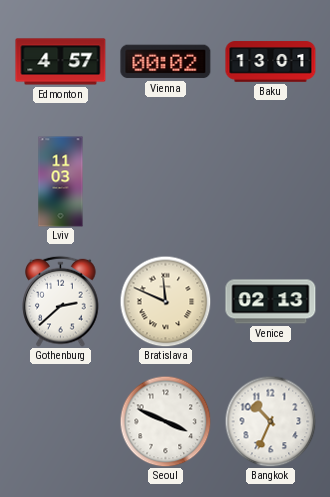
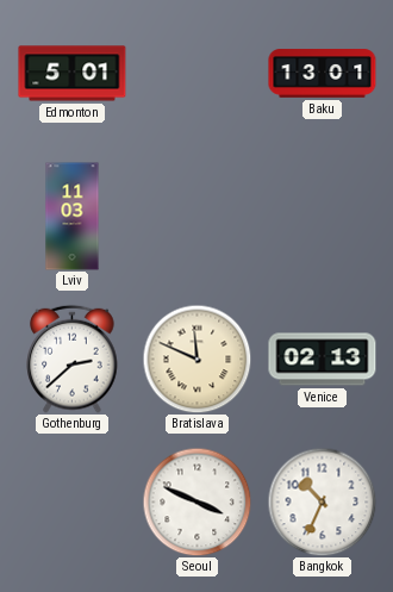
Edmonton: 4:57 -> 5:01 (73, 74)
Vienna: 00:02 -> none (166, 62)
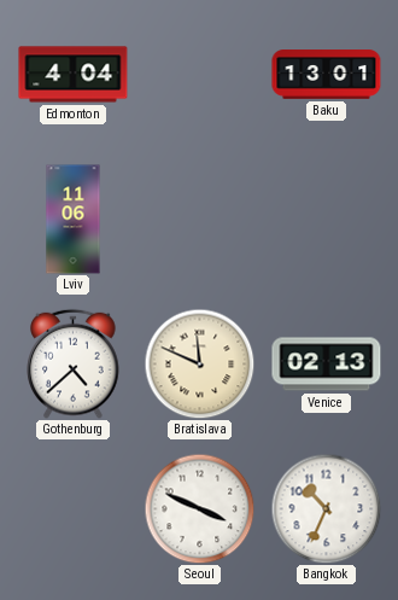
Edmonton: 5:01 -> 4:04 (74, 75)
Lviv: 11:03 -> 11:06 (74, 220)
Gothenburg: 2:38 -> 4:38 (74, 363)
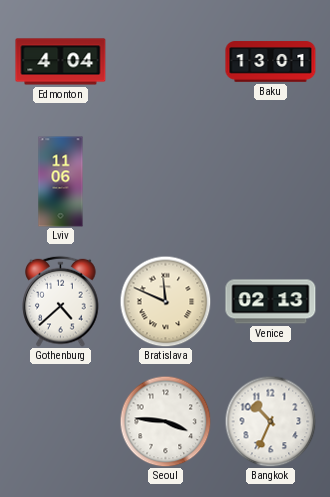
Seoul: 3:49 -> 3:46 (165, 421)
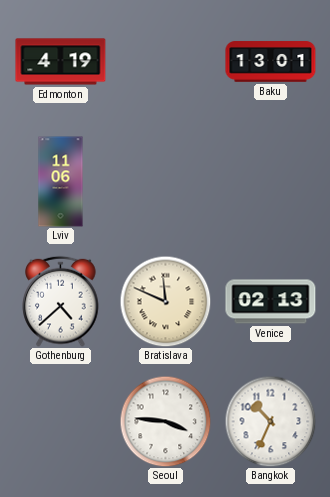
Edmonton: 4:04 -> 4:19 (61, 62)
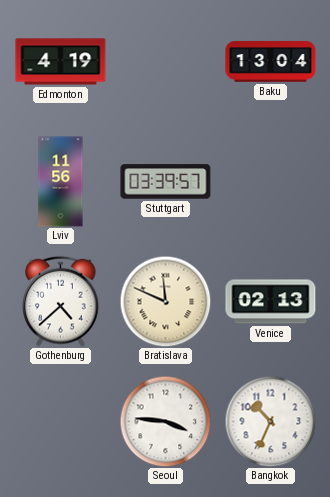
Baku: 13:01 -> 13:04 (271, 62)
Lviv: 11:06 -> 11:56 (61, 182)
Stuttgart: none -> 03:39 (166, 182)
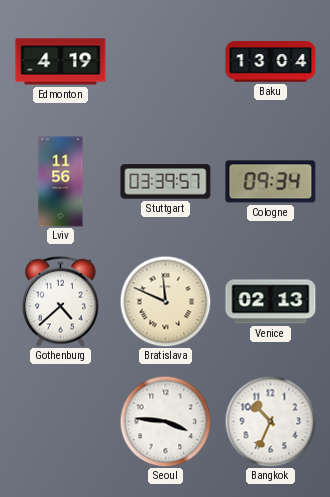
Cologne: none -> 09:34 (271, 182)
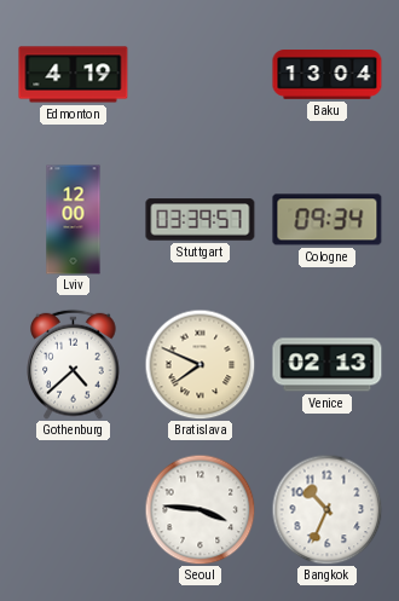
Lviv: 11:56 -> 12:00 (74, 220)
Bratislava: 11:49 -> 7:49 (199, 364)
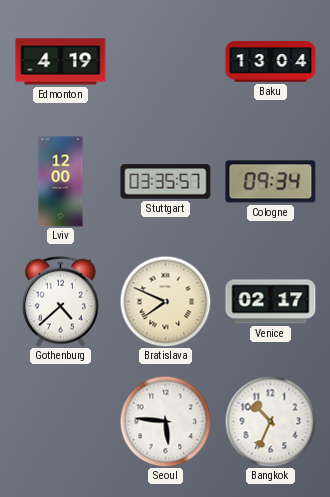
Stuttgart: 03:39 -> 03:35 (166, 182)
Venice: 02:13 -> 02:17 (271, 302)
Seoul: 3:46 -> 5:46 (165, 421)
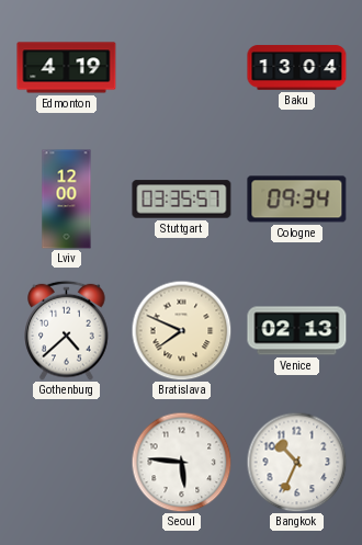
Venice: 02:17 -> 02:13 (297, 331)
